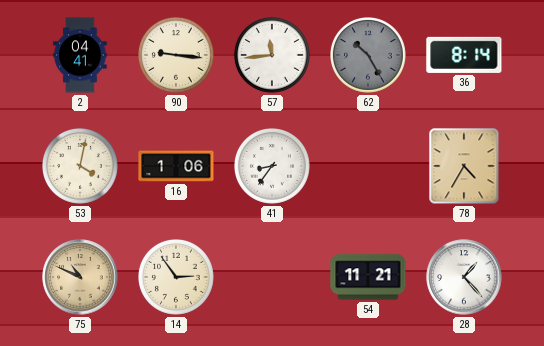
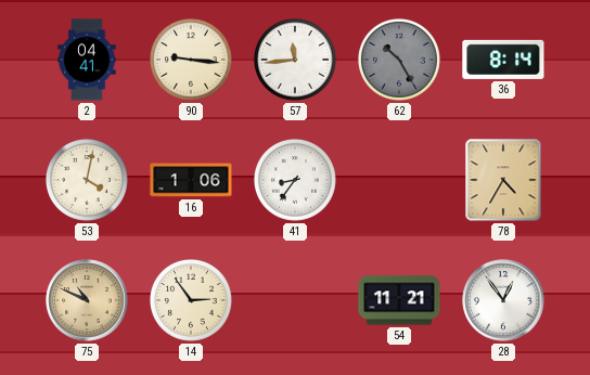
28: 1:23 -> 12:54 (503, 300)
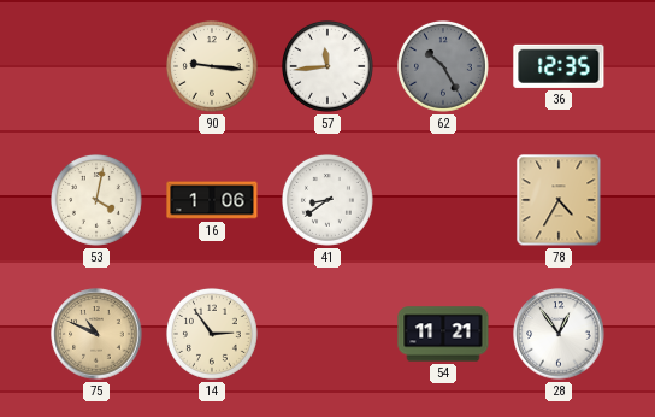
2: 04:41 -> none (87, 60)
36: 8:14 -> 12:35 (559, 66)
41: 8:36 -> 8:39 (329, 201)
